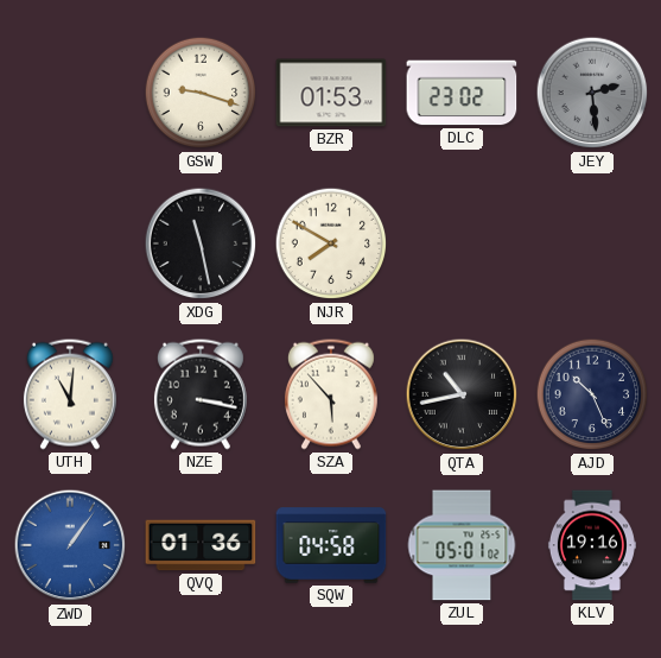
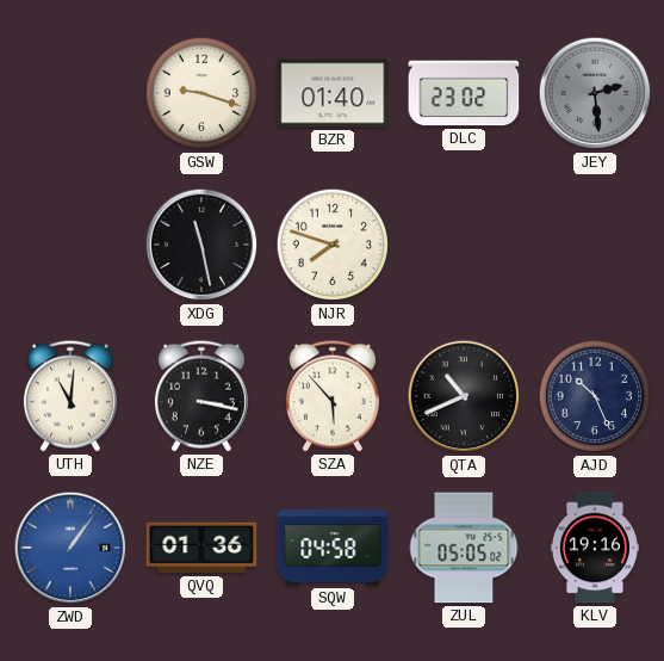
BZR: 01:53 -> 01:40 (333, 93)
NJR: 7:50 -> 7:48 (333, 245)
QTA: 10:43 -> 10:41 (464, 396)
ZUL: 05:01 -> 05:05 (464, 548)
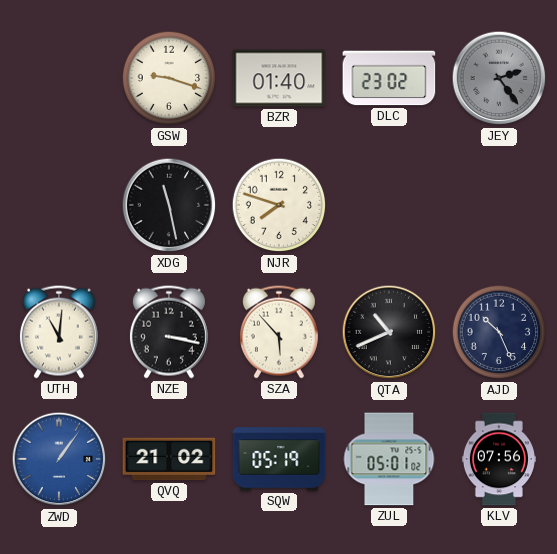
JEY: 2:29 -> 2:24 (499, 78)
QVQ: 01:36 -> 21:02 (169, 459)
SQW: 04:58 -> 05:19 (279, 459)
ZUL: 05:05 -> 05:01 (389, 459)
KLV: 19:16 -> 07:56 (499, 459)
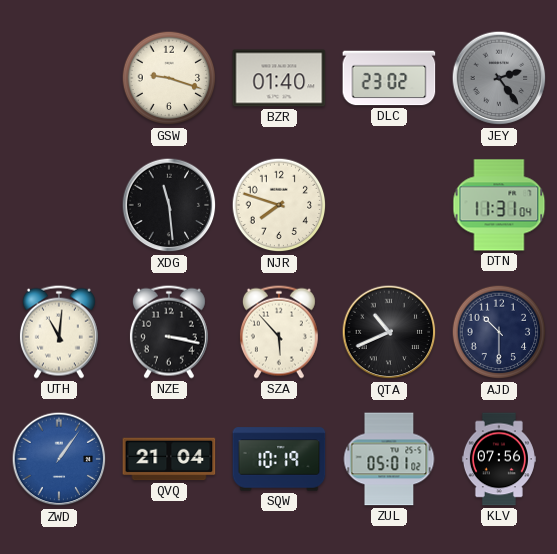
XDG: 11:28 -> 11:29 (169, 205)
DTN: none -> 11:31 (499, 205)
AJD: 10:26 -> 10:30 (499, 332)
QVQ: 21:02 -> 21:04 (169, 459)
SQW: 05:19 -> 10:19 (279, 459)
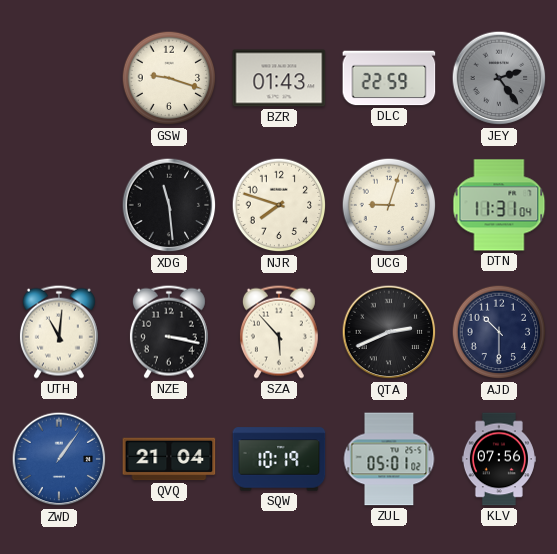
BZR: 01:40 -> 01:43 (279, 78)
DLC: 23:02 -> 22:59 (389, 78)
UCG: none -> 9:03 (389, 205)
QTA: 10:41 -> 2:41 (389, 332)
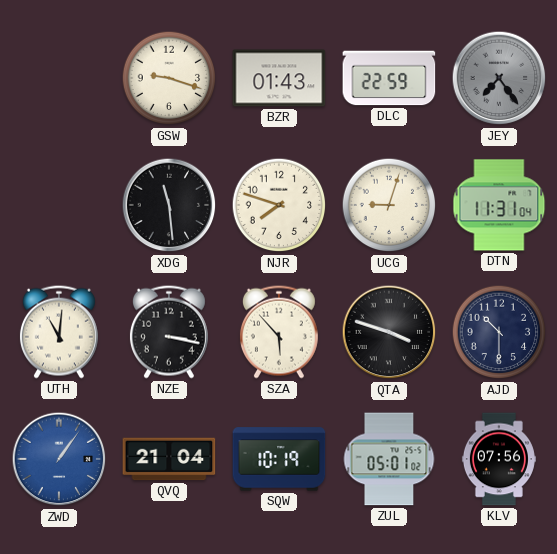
JEY: 2:24 -> 7:24 (499, 78)
QTA: 2:41 -> 3:48 (389, 332)
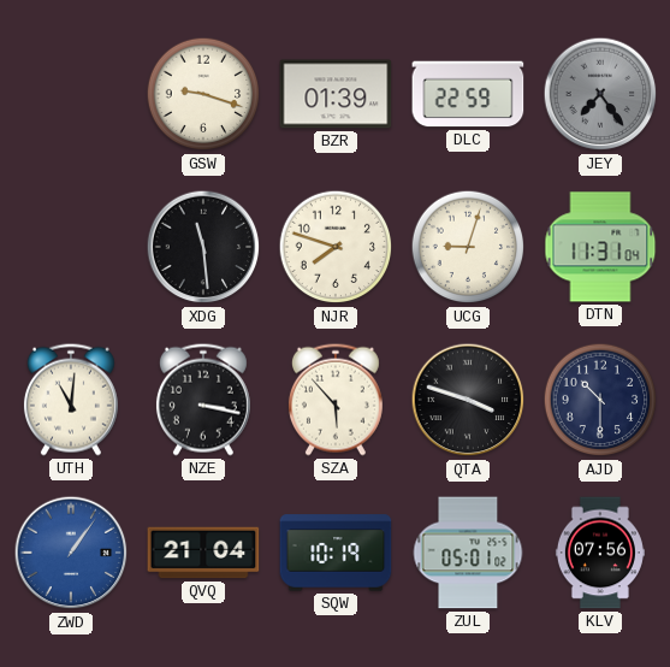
BZR: 01:43 -> 01:39 (336, 94)
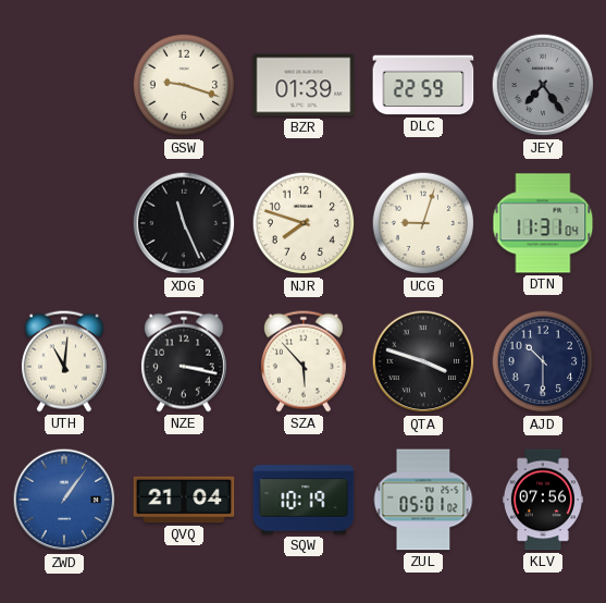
XDG: 11:29 -> 11:26 (184, 223)
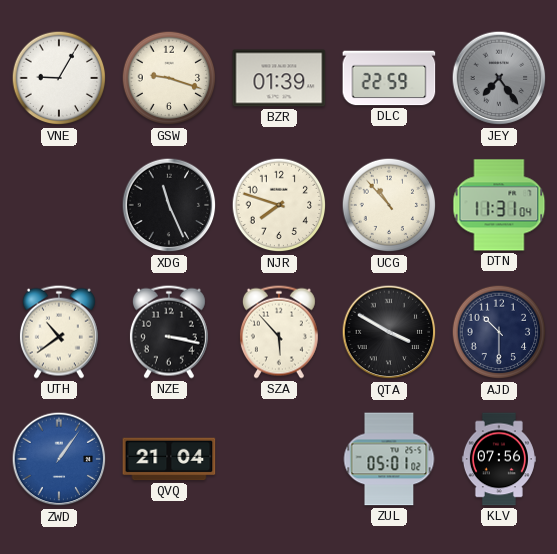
VNE: none -> 9:05 (59, 78)
UCG: 9:03 -> 10:53 (389, 205)
UTH: 11:01 -> 10:39 (59, 332)
QTA: 3:48 -> 3:50 (389, 332)
SQW: 10:19 -> none (304, 500)
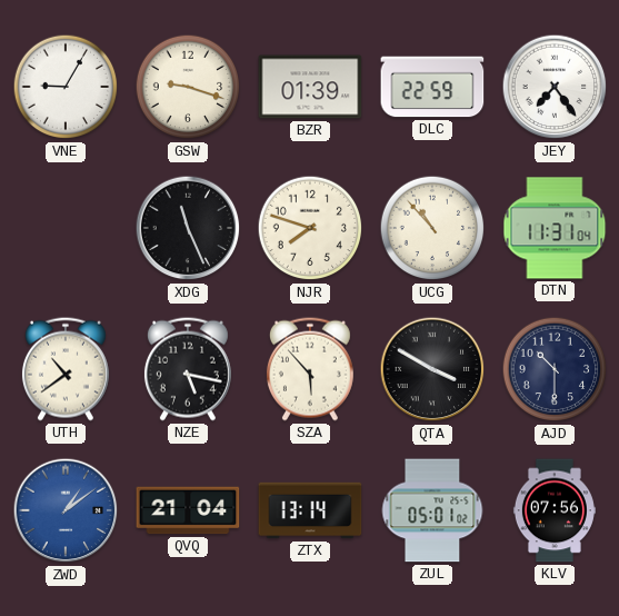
JEY dial: grey -> white (555, 87)
NZE: 3:17 -> 5:17 (188, 369)
ZWD: 1:06 -> 1:09 (66, 510)
ZTX: none -> 13:14 (310, 510)
